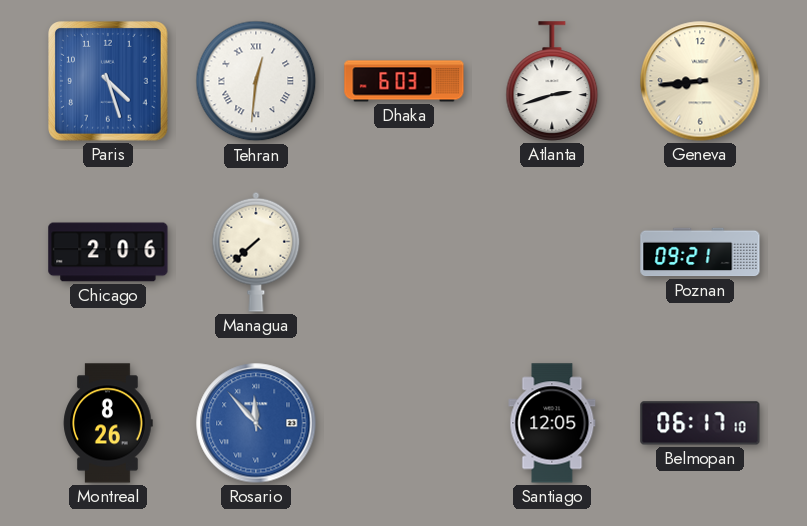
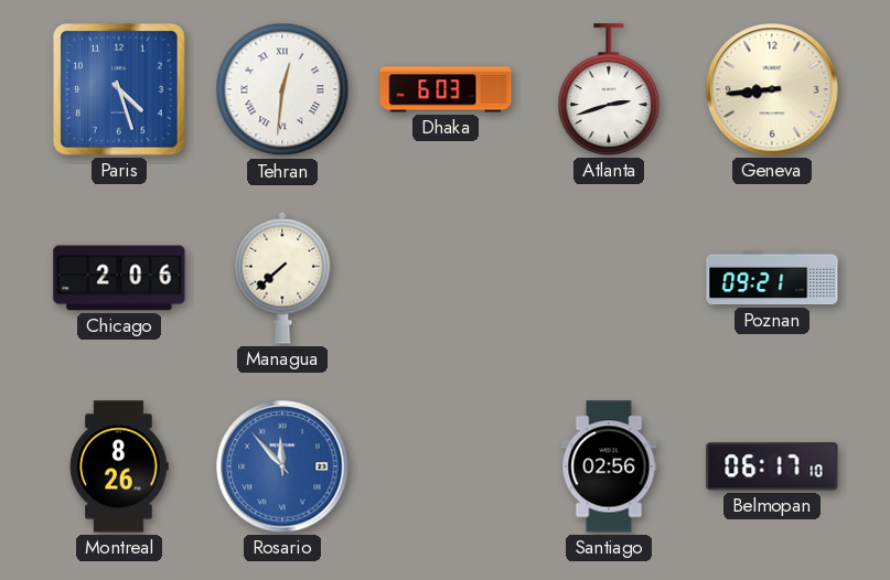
Santiago: 12:05 -> 02:56 (609, 466)
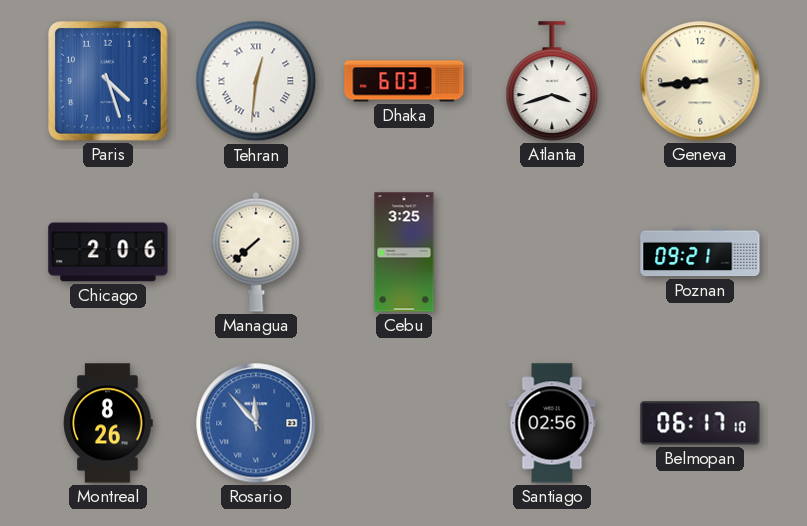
Atlanta: 2:42 -> 3:42 (552, 81)
Cebu: none -> 3:25 (404, 252)
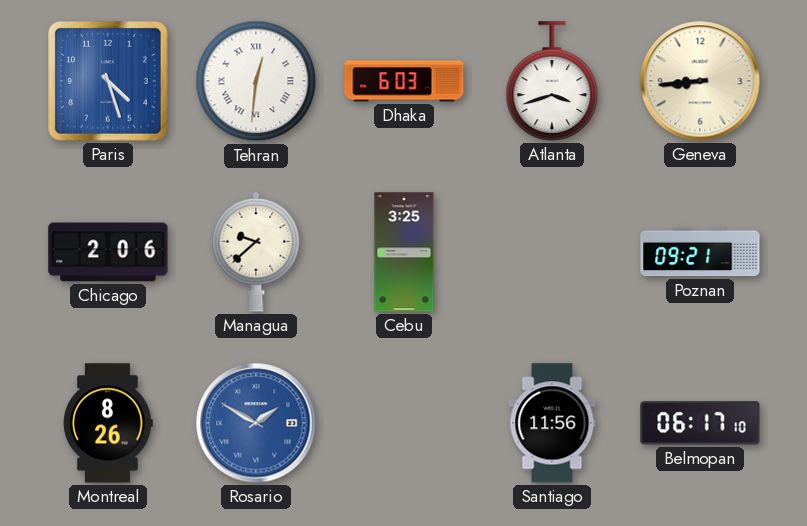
Managua: 7:38 -> 9:38 (256, 252)
Rosario: 11:53 -> 1:50 (256, 423)
Santiago: 02:56 -> 11:56 (552, 423)
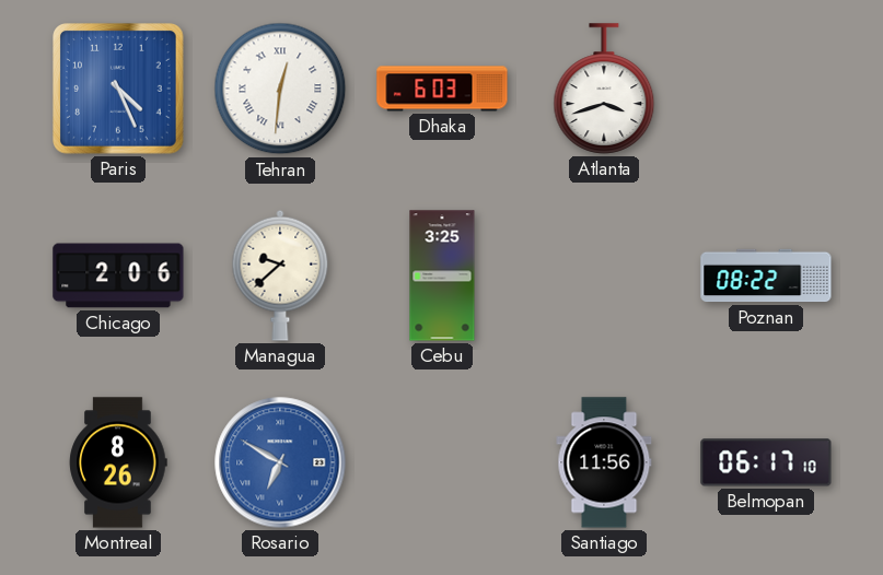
Paris: 4:27 -> 4:26 (118, 89)
Geneva: 8:44 -> none (700, 81)
Poznan: 09:21 -> 08:22 (766, 275)
Rosario: 1:50 -> 6:50 (280, 462)
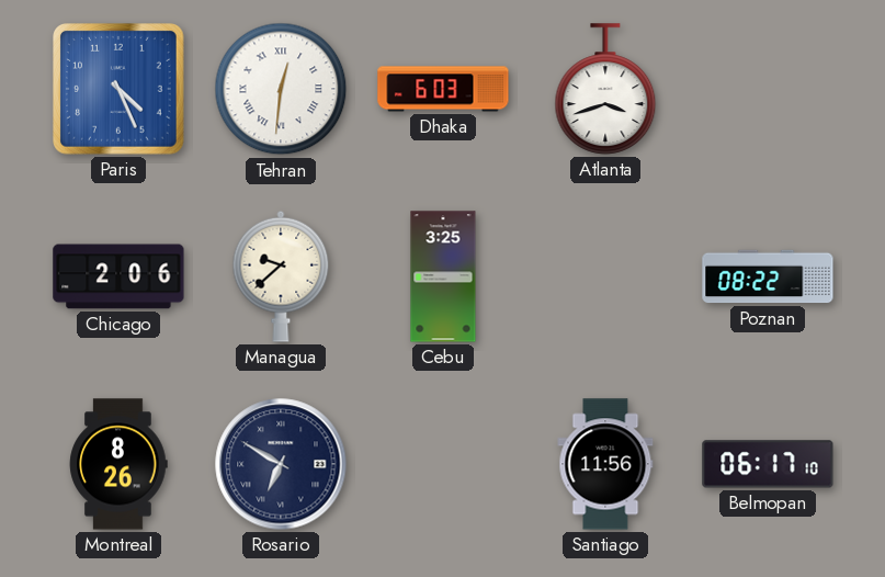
Rosario dial: blue -> navy (281, 464)
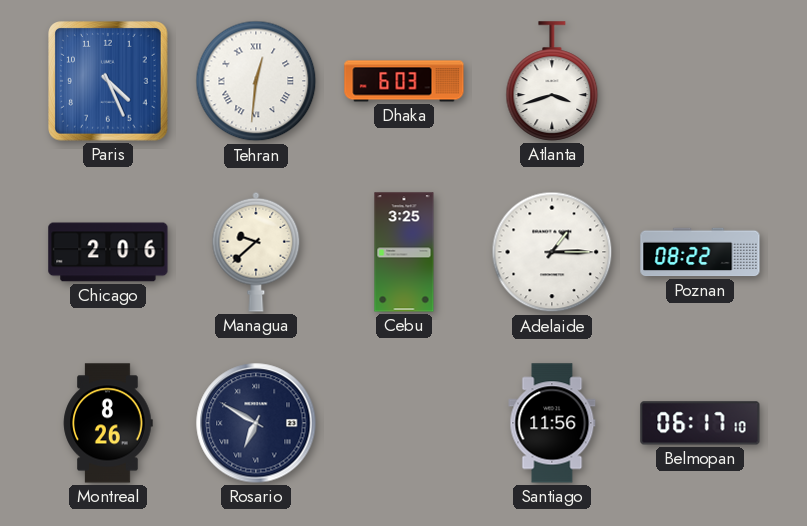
Adelaide: none -> 1:15 (552, 252)
